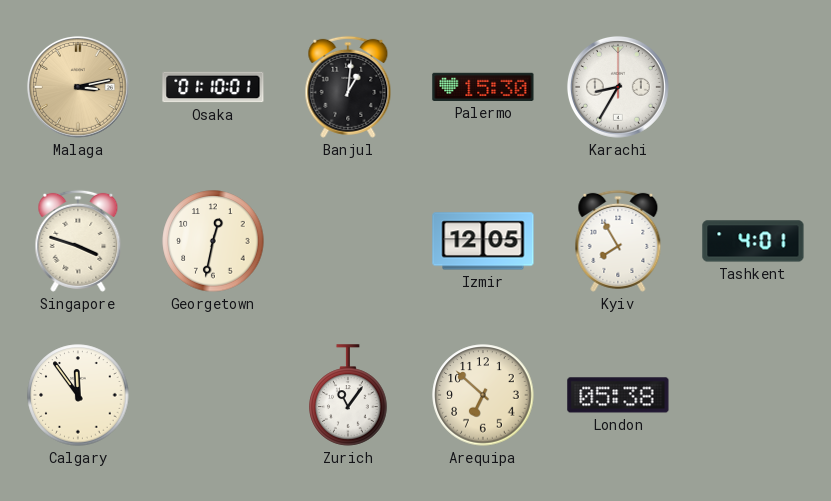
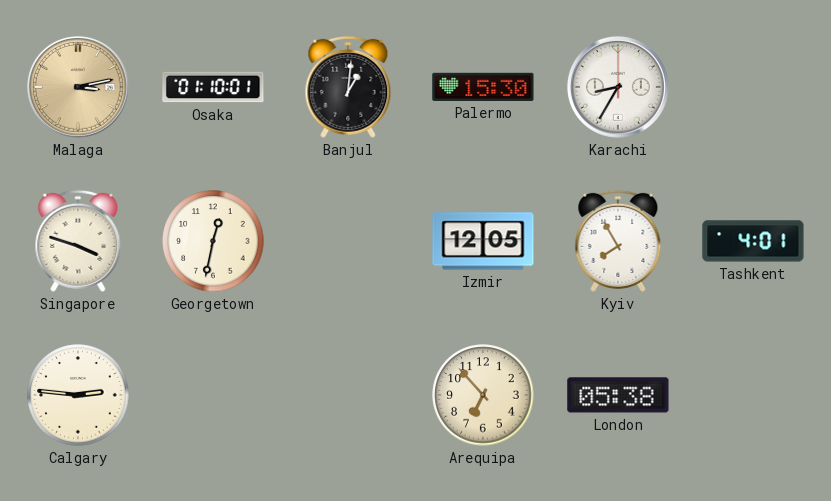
Calgary: 11:54 -> 2:46 (78, 395)
Zurich: 11:06 -> none (348, 395)
Arequipa: 6:52 -> 6:53 (483, 395)
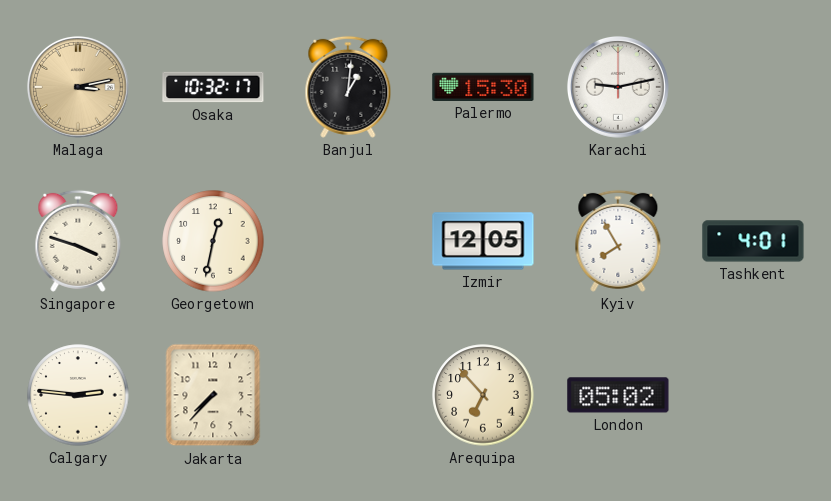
Osaka: 01:10 -> 10:32 (213, 87)
Karachi: 8:35 -> 9:13 (618, 87)
Jakarta: none -> 7:37 (213, 395)
London: 05:38 -> 05:02 (618, 395)
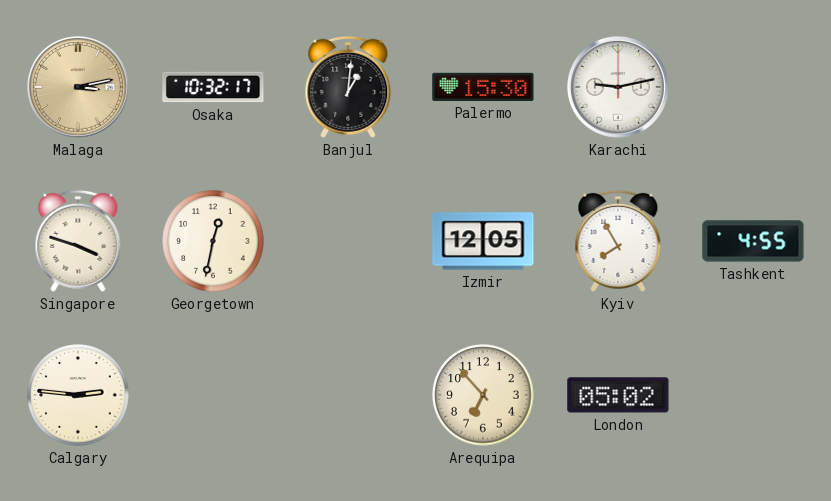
Tashkent: 4:01 -> 4:55 (753, 241)
Jakarta: 7:37 -> none (213, 395)
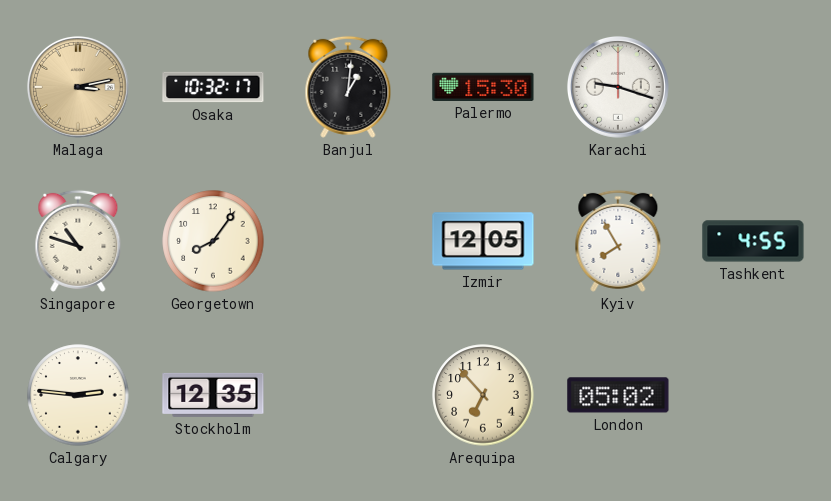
Karachi: 9:13 -> 9:18 (618, 87)
Singapore: 3:48 -> 10:48 (78, 241)
Georgetown: 12:32 -> 8:06 (213, 241)
Stockholm: none -> 12:35 (213, 395)
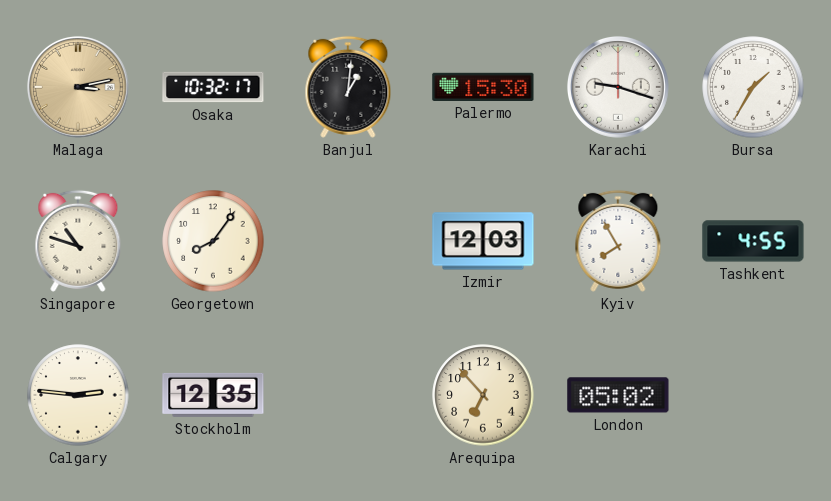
Bursa: none -> 1:35 (753, 87)
Izmir: 12:05 -> 12:03 (483, 241)
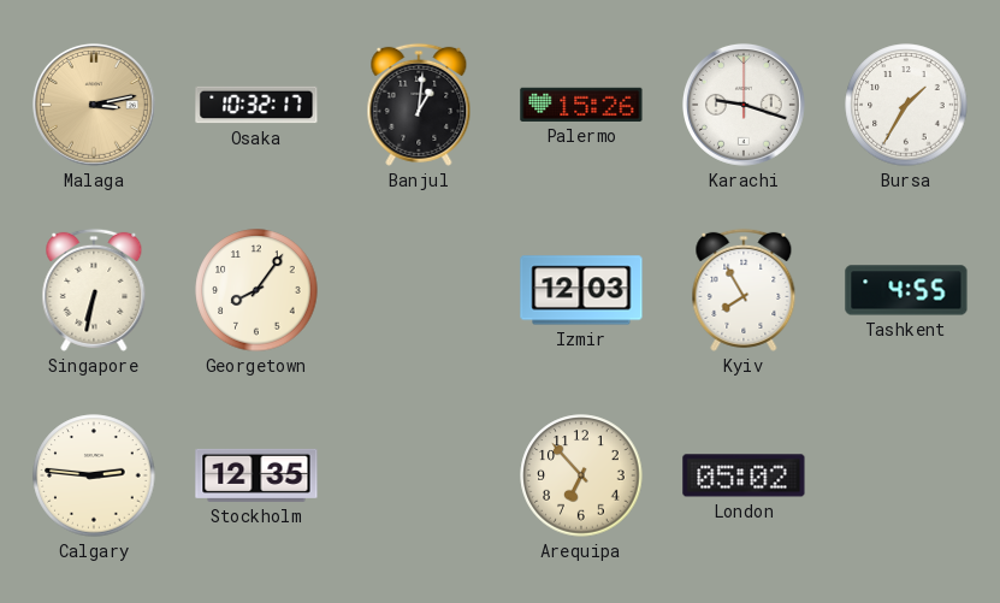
Palermo: 15:30 -> 15:26 (581, 105)
Singapore: 10:48 -> 6:32 (94, 290)
